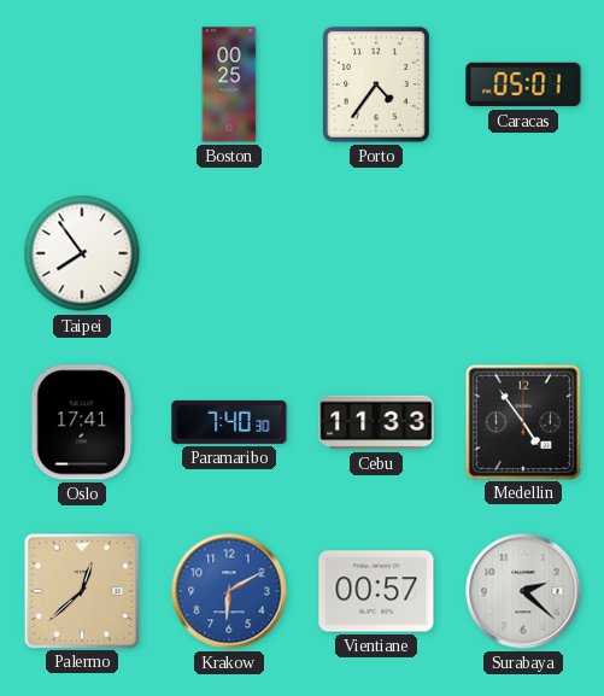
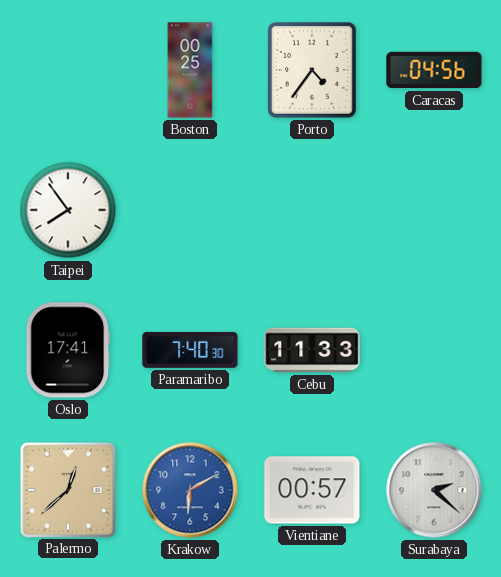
Caracas: 05:01 -> 04:56 (434, 70)
Medellin: 4:54 -> none (522, 421)
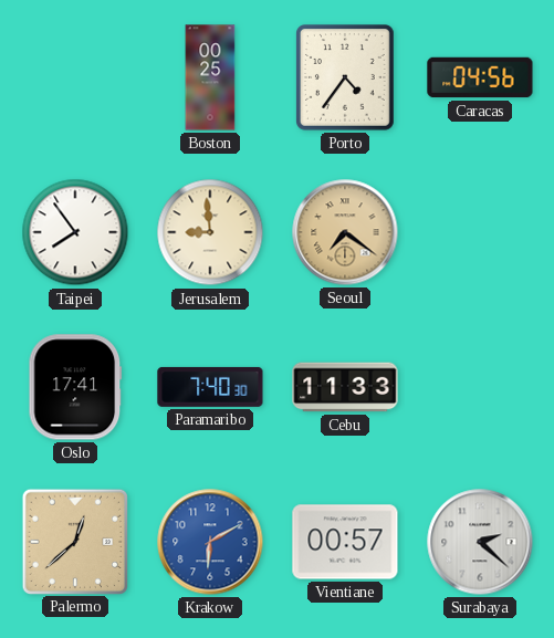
Jerusalem: none -> 8:59 (210, 232)
Seoul: none -> 7:21 (345, 232)
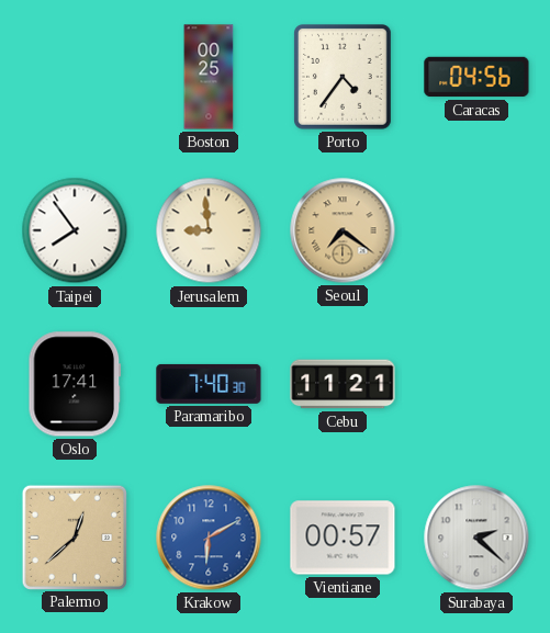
Cebu: 11:33 -> 11:21 (343, 384)
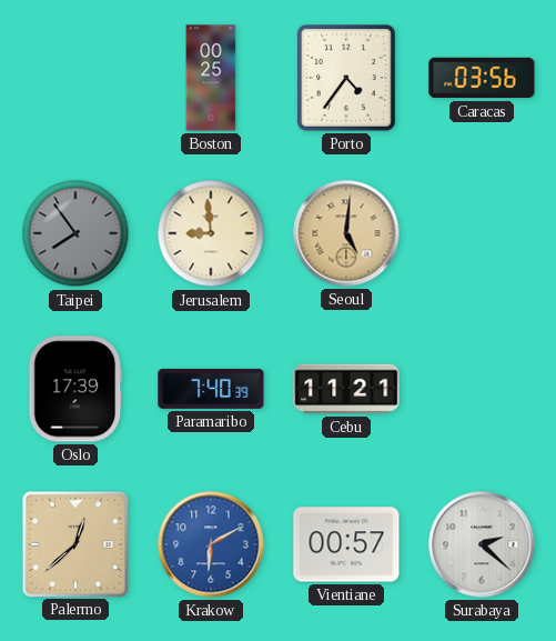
Caracas: 04:56 -> 03:56 (482, 78)
Taipei dial: white -> grey (75, 233)
Seoul: 7:21 -> 5:01 (346, 233)
Oslo: 17:41 -> 17:39 (75, 389)
Paramaribo: 7:40:30 -> 7:40:39 (211, 389)
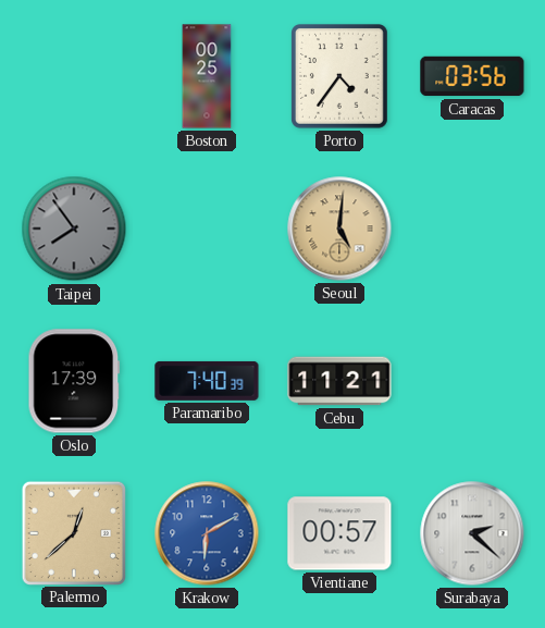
Jerusalem: 8:59 -> none (211, 233)
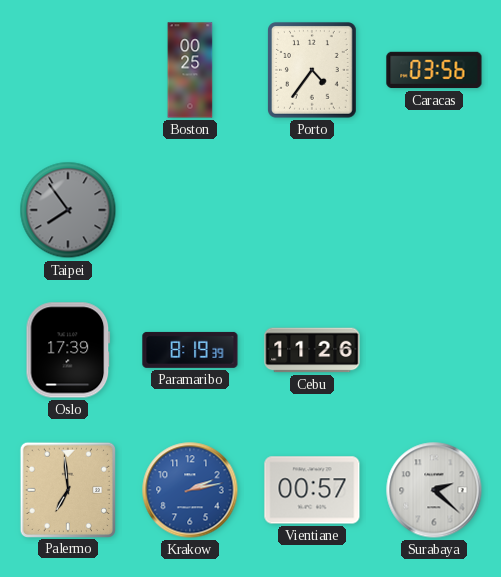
Seoul: 5:01 -> none (339, 229)
Paramaribo: 7:40 -> 8:19 (190, 350)
Cebu: 11:21 -> 11:26 (312, 350)
Palermo: 12:38 -> 6:59 (67, 489)
Krakow: 6:10 -> 2:13 (190, 490)
